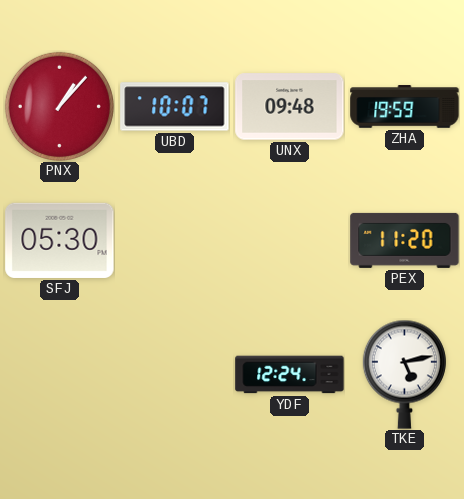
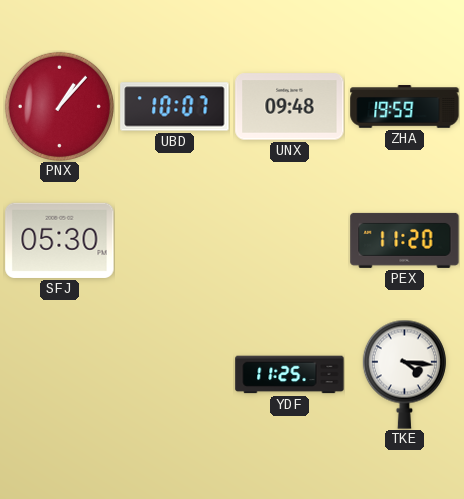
YDF: 12:24 -> 11:25 (290, 375)
TKE: 5:13 -> 4:16 (404, 374)
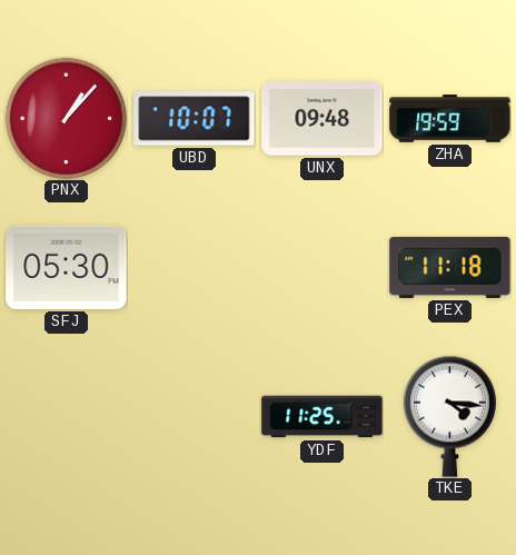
PEX: 11:20 -> 11:18 (450, 267)
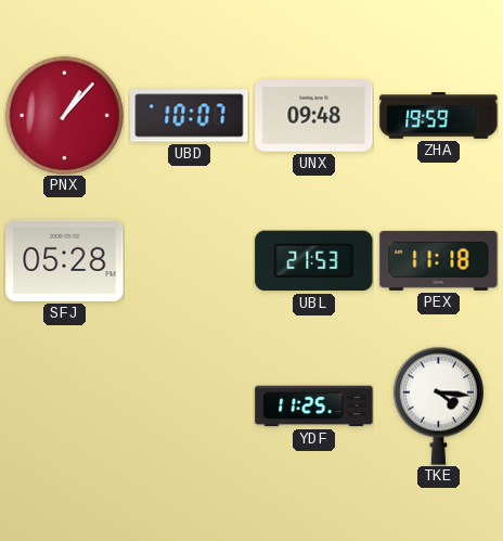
SFJ: 05:30 -> 05:28 (65, 260)
UBL: none -> 21:53 (314, 261)
